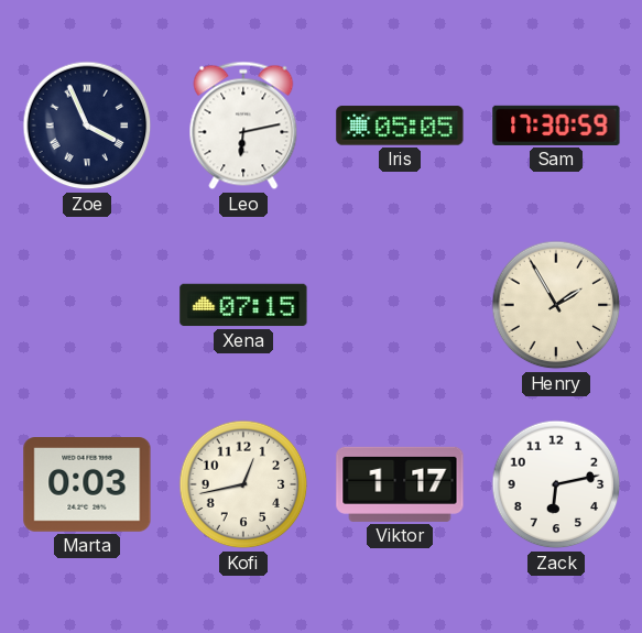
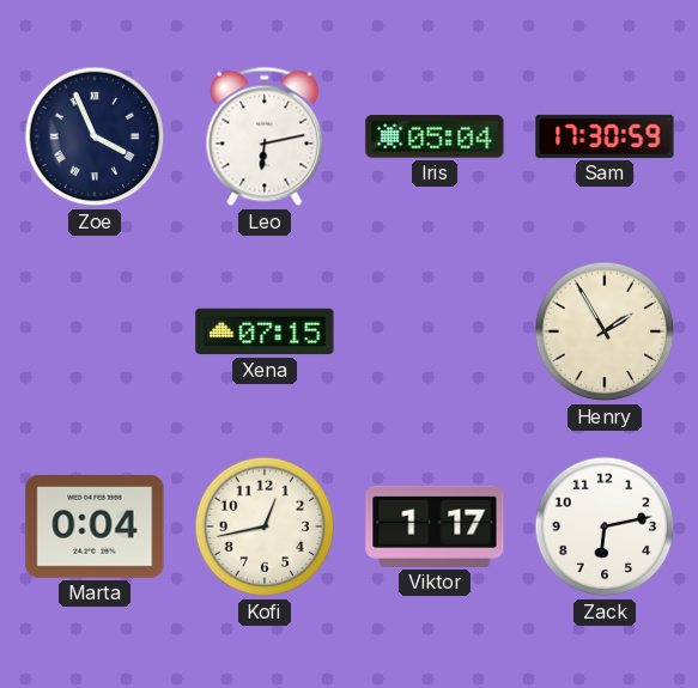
Iris: 05:05 -> 05:04 (435, 136)
Marta: 0:03 -> 0:04 (95, 528)
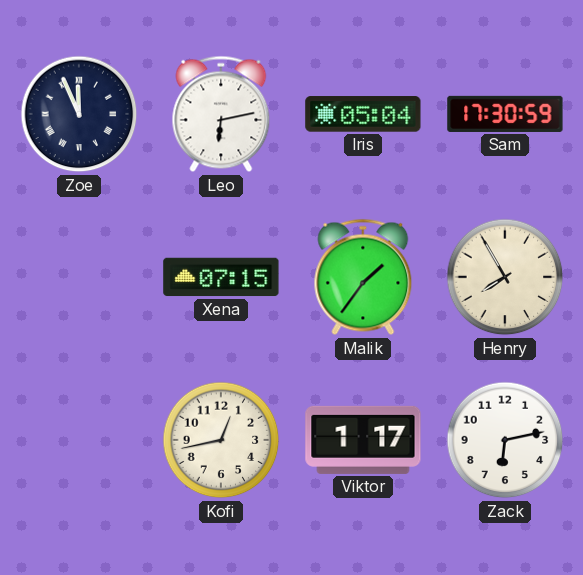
Zoe: 3:56 -> 11:56 (79, 114)
Malik: none -> 1:36 (363, 277)
Henry: 1:55 -> 7:55 (505, 277)
Marta: 0:04 -> none (95, 528)
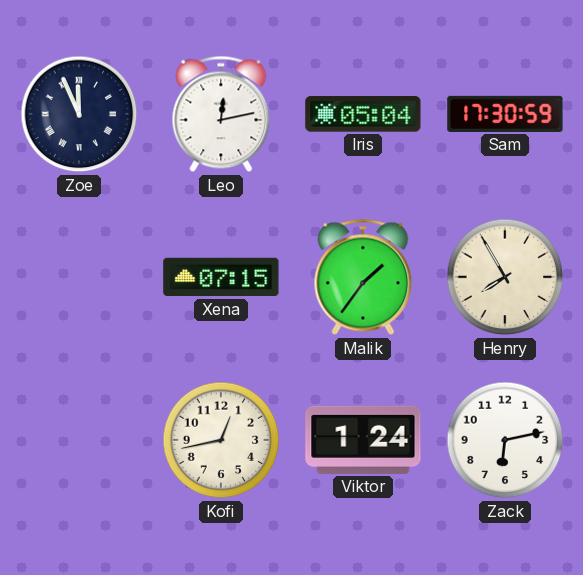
Leo: 6:13 -> 12:13 (221, 114)
Viktor: 1:17 -> 1:24 (363, 440)
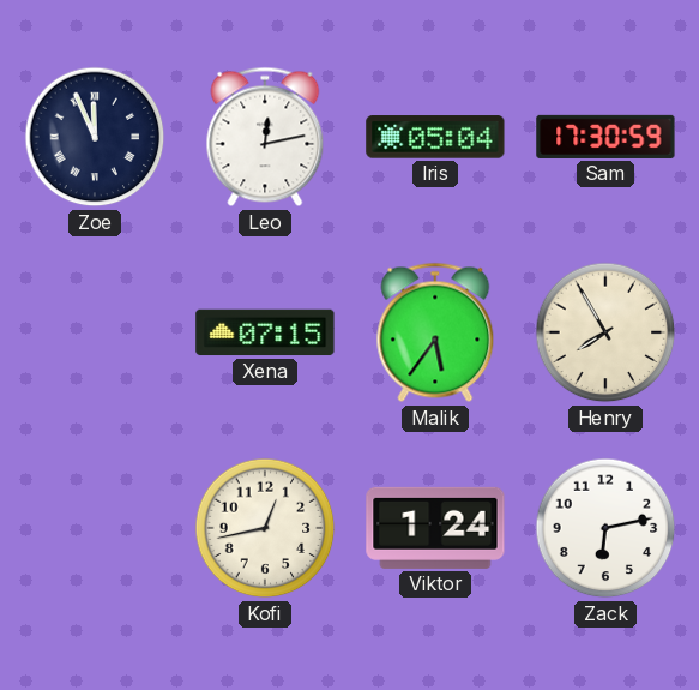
Malik: 1:36 -> 5:36 (435, 332)
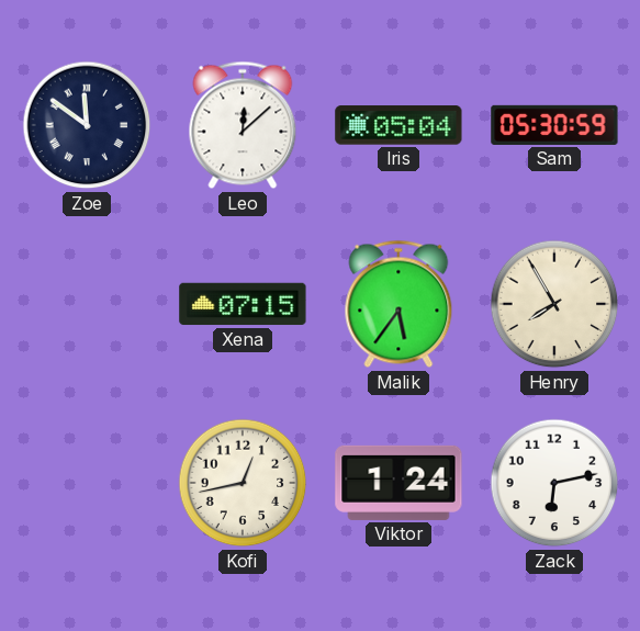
Zoe: 11:56 -> 11:51 (87, 125)
Leo: 12:13 -> 12:08 (243, 125)
Sam: 17:30 -> 05:30 (554, 125)
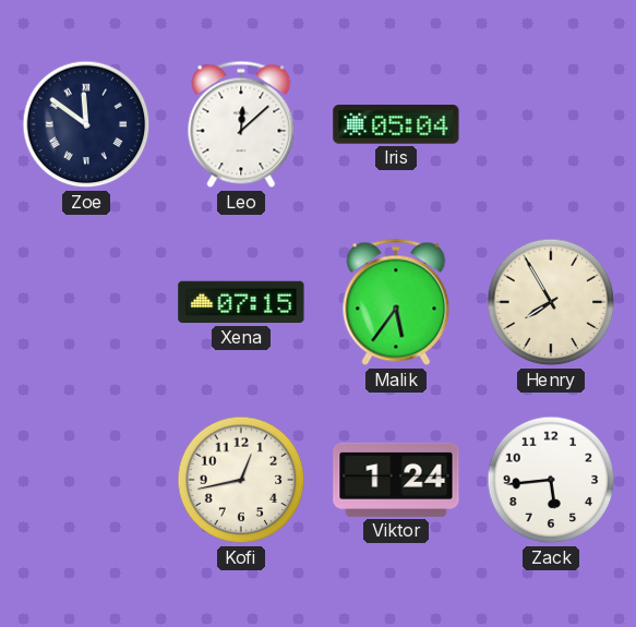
Sam: 05:30 -> none (554, 125)
Zack: 6:13 -> 5:44 (551, 480)
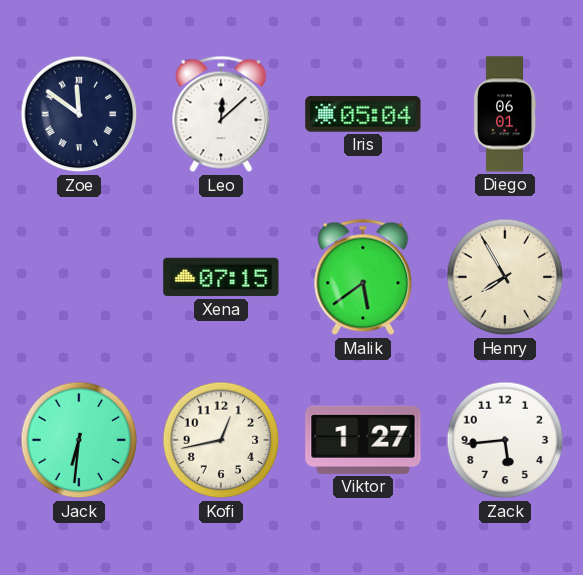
Diego: none -> 06:01 (505, 114)
Malik: 5:36 -> 5:39 (363, 277)
Jack: none -> 6:31 (79, 440)
Viktor: 1:24 -> 1:27 (363, 440)
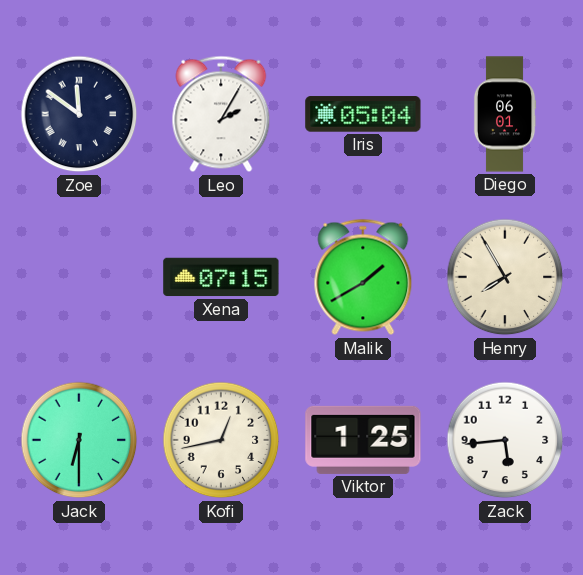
Leo: 12:08 -> 2:05 (221, 114)
Malik: 5:39 -> 1:40 (363, 277)
Jack: 6:31 -> 6:30 (79, 440)
Viktor: 1:27 -> 1:25 (363, 440)
